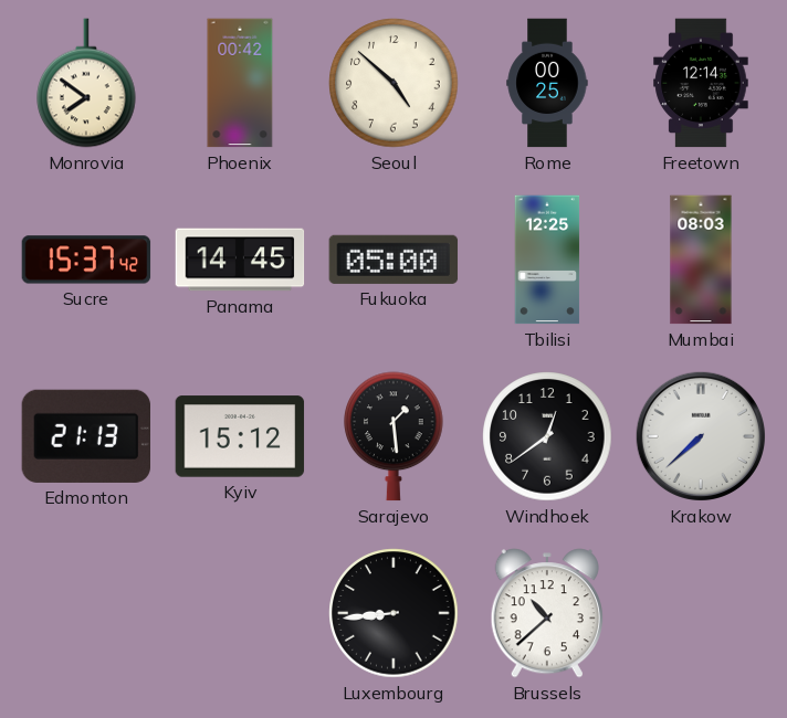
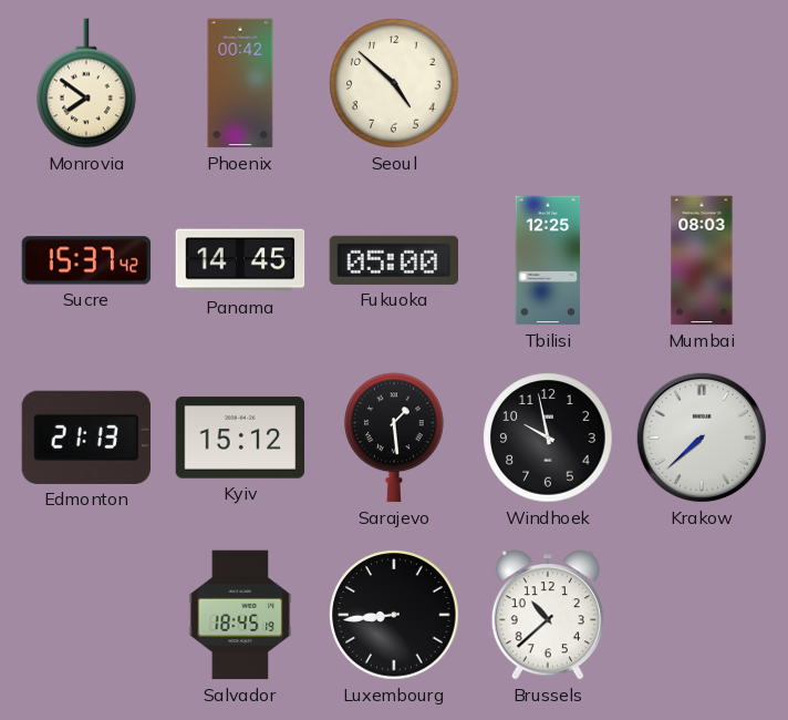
Rome: 00:25 -> none (547, 83)
Freetown: 12:14 -> none (701, 83)
Windhoek: 12:39 -> 9:58 (548, 438)
Salvador: none -> 18:45 (240, 615)
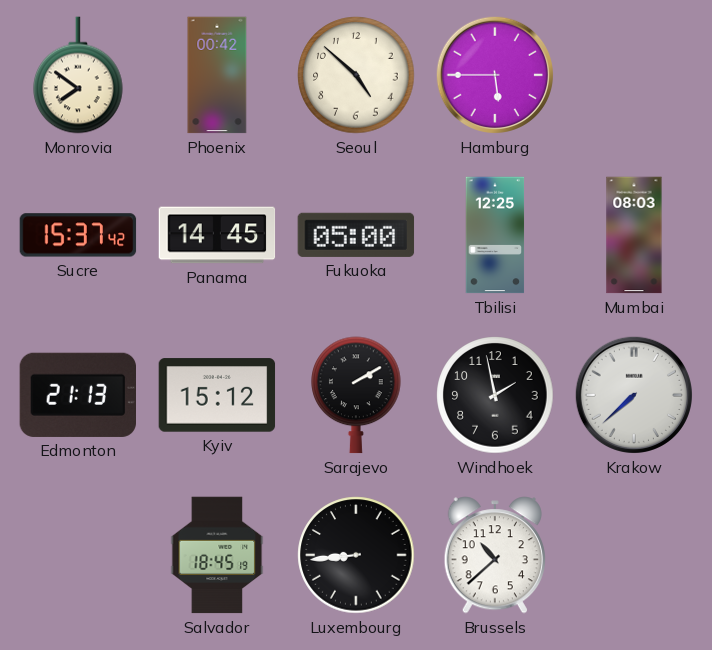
Hamburg: none -> 5:45 (495, 75)
Sarajevo: 1:29 -> 2:10 (356, 395)
Windhoek: 9:58 -> 1:58 (495, 395)
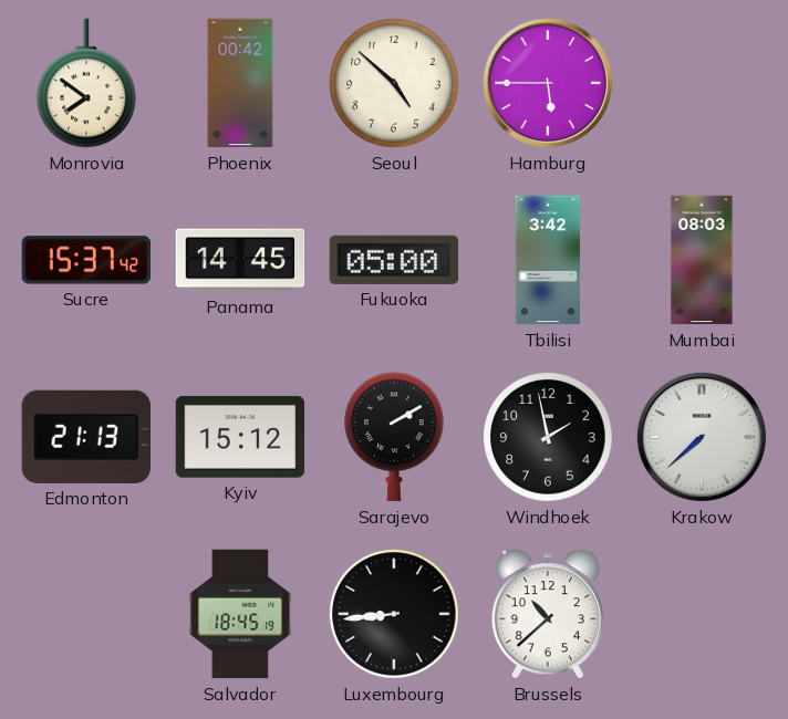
Tbilisi: 12:25 -> 3:42 (548, 260)
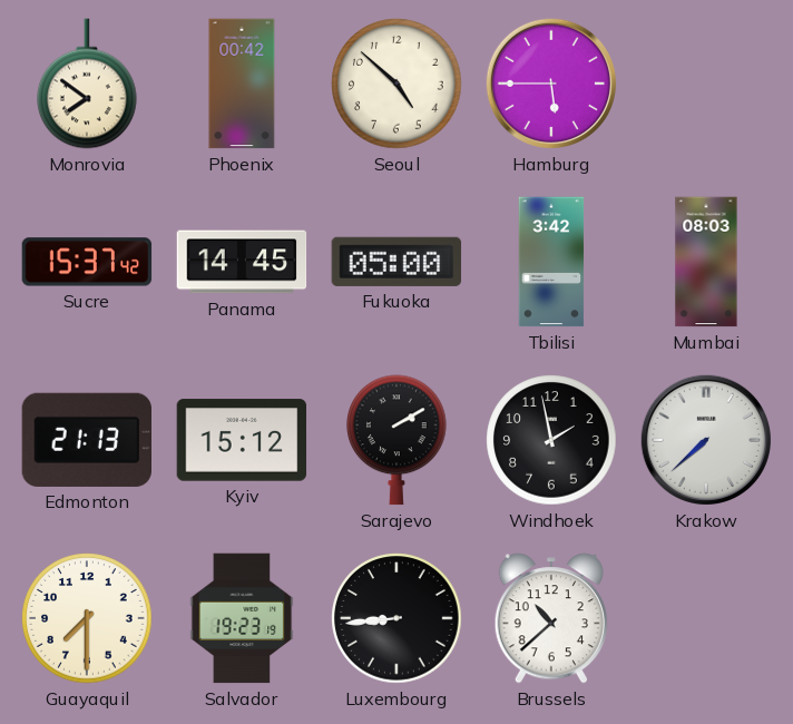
Guayaquil: none -> 7:30 (87, 618)
Salvador: 18:45 -> 19:23 (242, 618)
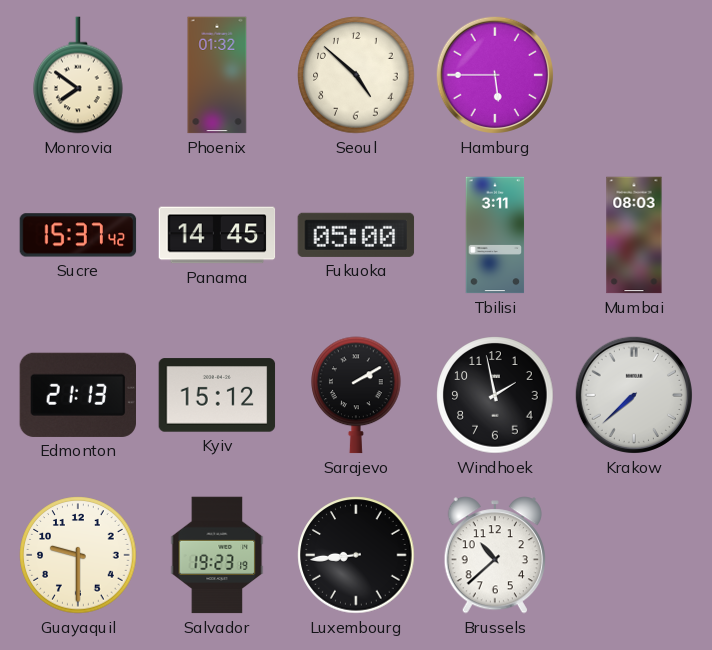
Phoenix: 00:42 -> 01:32 (217, 75)
Tbilisi: 3:42 -> 3:11 (495, 235)
Guayaquil: 7:30 -> 9:30 (78, 555)
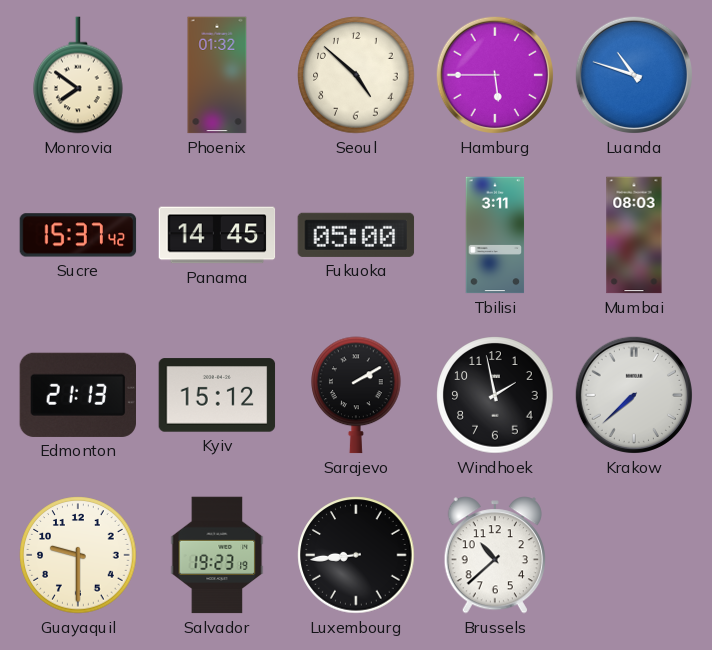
Luanda: none -> 10:48 (634, 75)
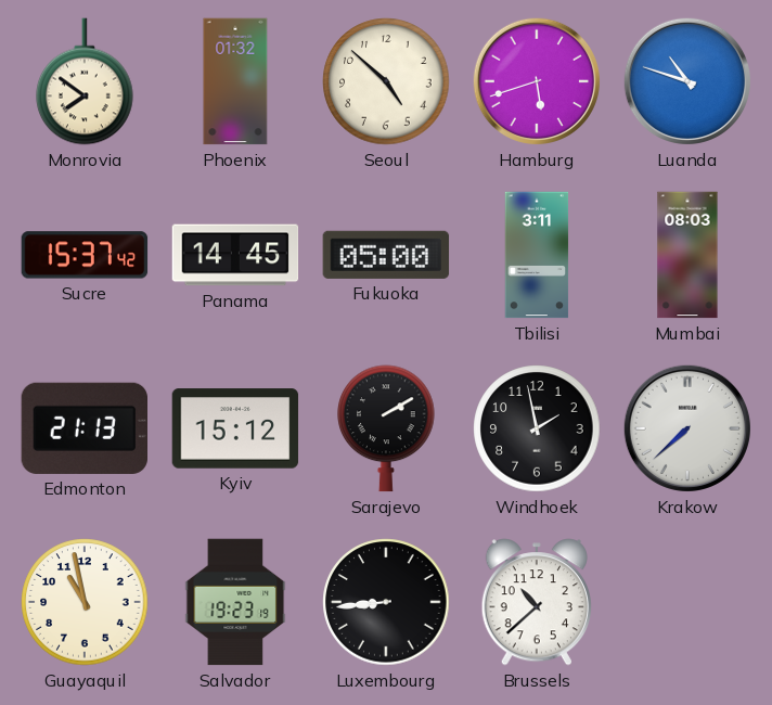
Hamburg: 5:45 -> 5:42 (537, 81)
Guayaquil: 9:30 -> 10:58 (85, 602)
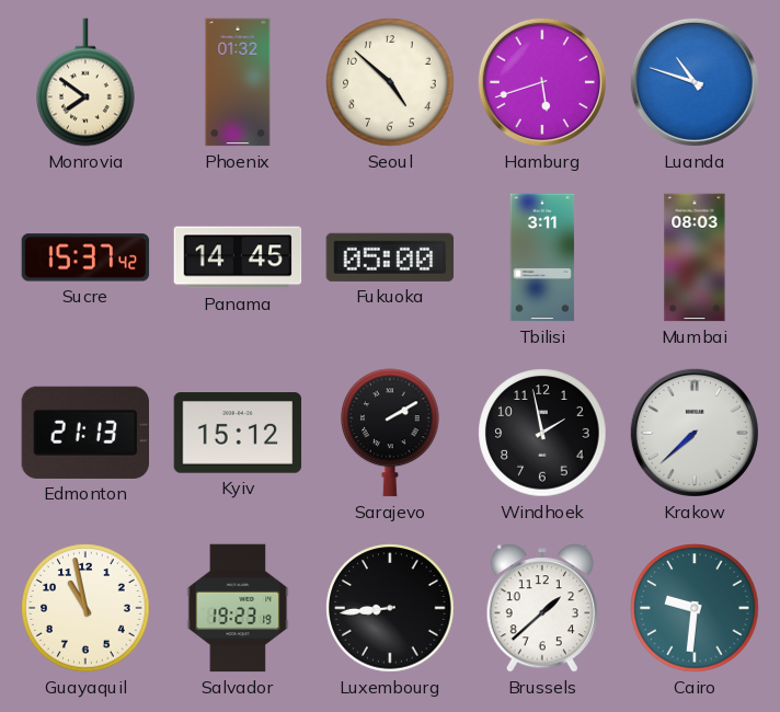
Brussels: 10:38 -> 1:38 (542, 608)
Cairo: none -> 9:31 (695, 608)
